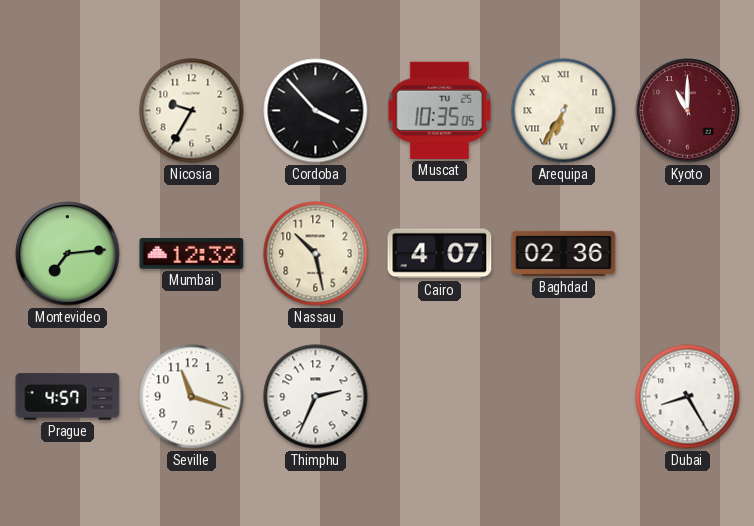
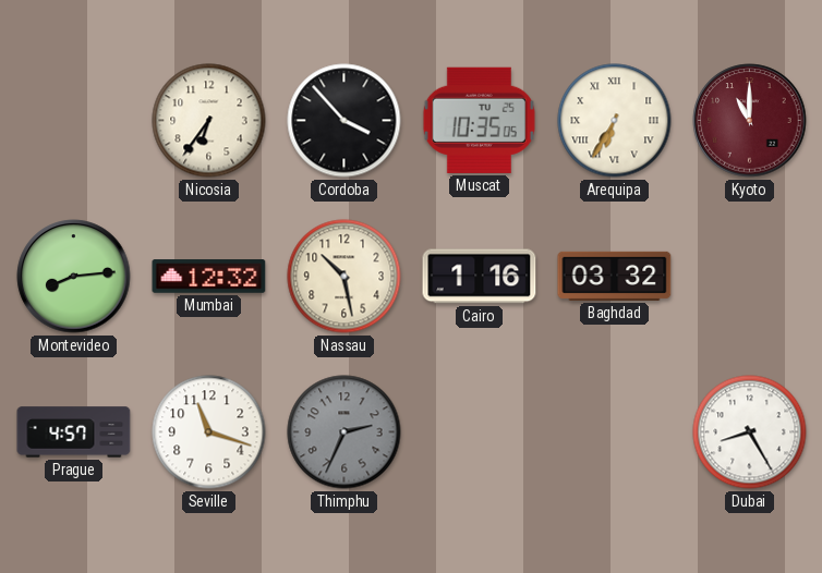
Nicosia: 9:35 -> 6:36 (209, 121)
Montevideo: 7:14 -> 8:14 (74, 277)
Cairo: 4:07 -> 1:16 (480, 277)
Baghdad: 02:36 -> 03:32 (615, 276)
Thimphu dial: white -> grey (344, 432)
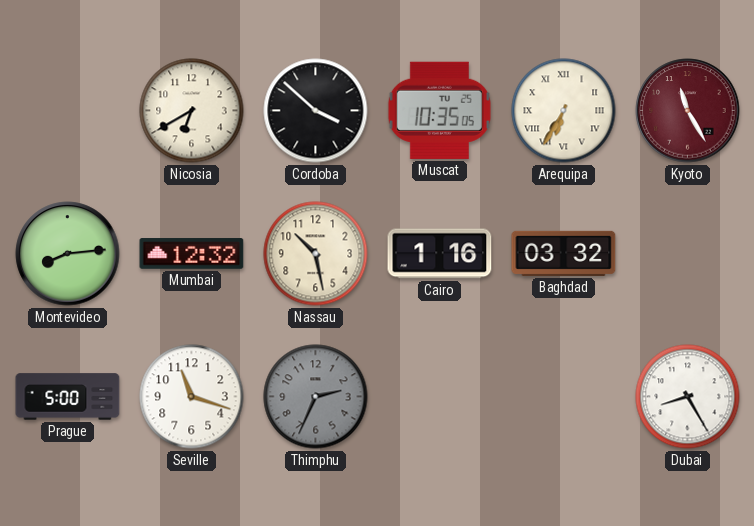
Nicosia: 6:36 -> 6:40 (192, 111)
Cordoba: 3:53 -> 3:52 (316, 111)
Kyoto: 11:00 -> 11:25 (688, 111)
Prague: 4:57 -> 5:00 (68, 397)
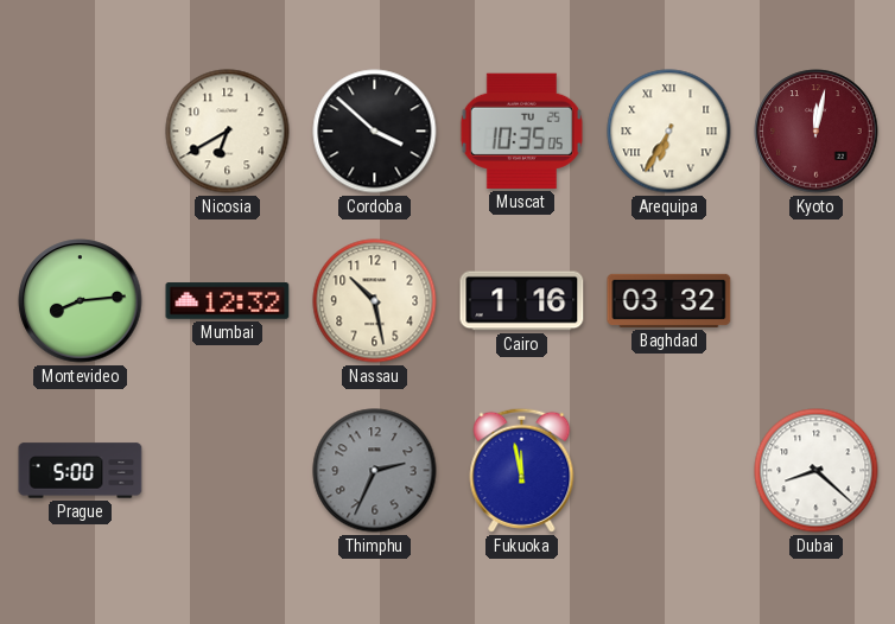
Kyoto: 11:25 -> 12:02 (817, 132)
Seville: 11:18 -> none (192, 397)
Fukuoka: none -> 11:58 (522, 470)
Dubai: 8:25 -> 8:22 (817, 471)
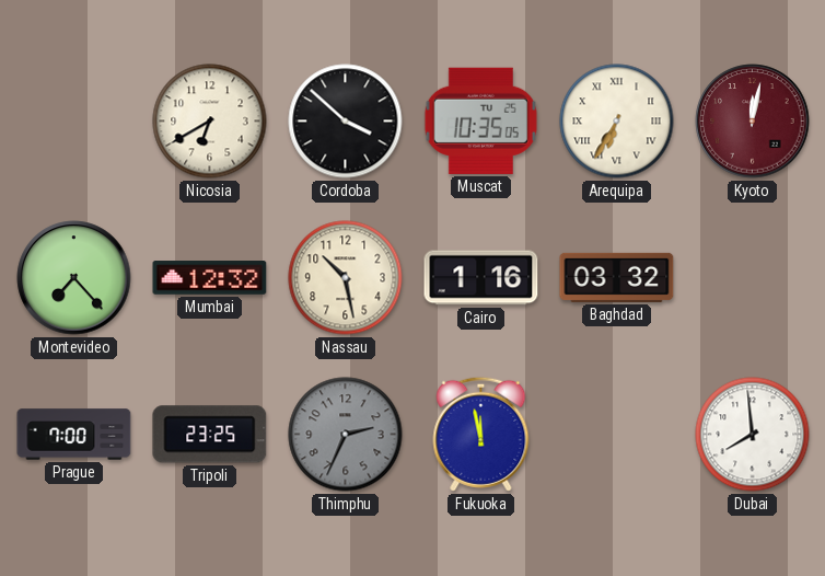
Montevideo: 8:14 -> 7:23 (74, 278)
Prague: 5:00 -> 7:00 (74, 435)
Tripoli: none -> 23:25 (210, 435)
Dubai: 8:22 -> 7:59 (753, 435)
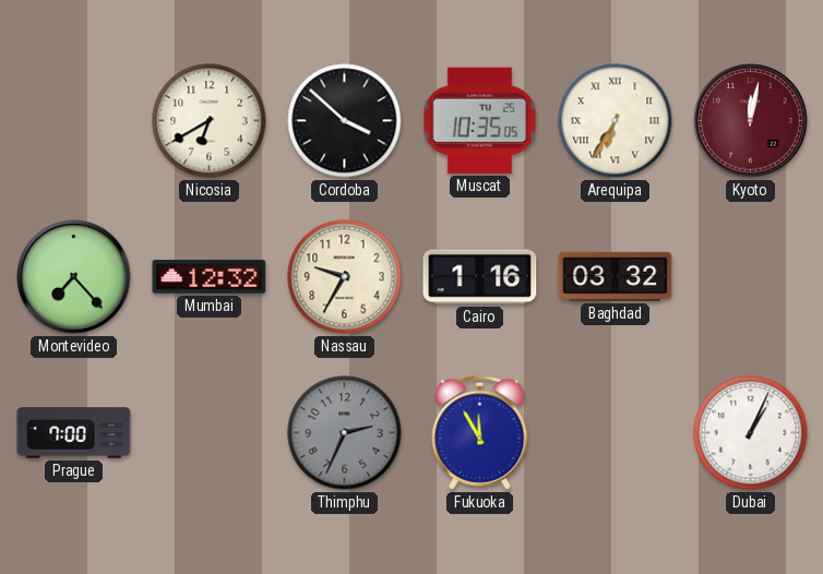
Nassau: 10:28 -> 9:35 (345, 277)
Tripoli: 23:25 -> none (210, 435)
Fukuoka: 11:58 -> 11:55 (480, 432)
Dubai: 7:59 -> 1:04 (751, 433)
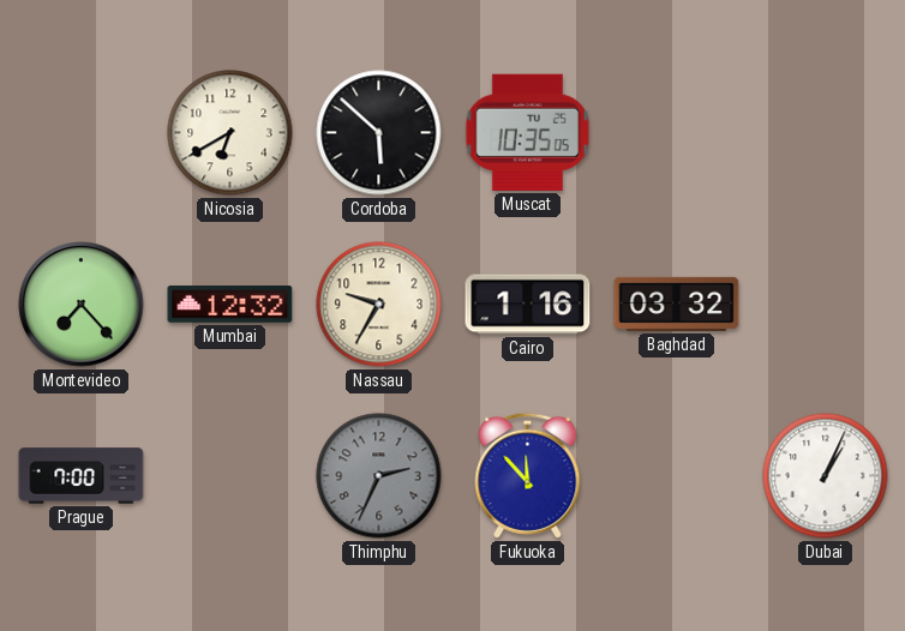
Cordoba: 3:52 -> 5:52 (379, 133)
Arequipa: 6:35 -> none (616, 121)
Kyoto: 12:02 -> none (751, 121)
Fukuoka: 11:55 -> 11:53 (528, 475)
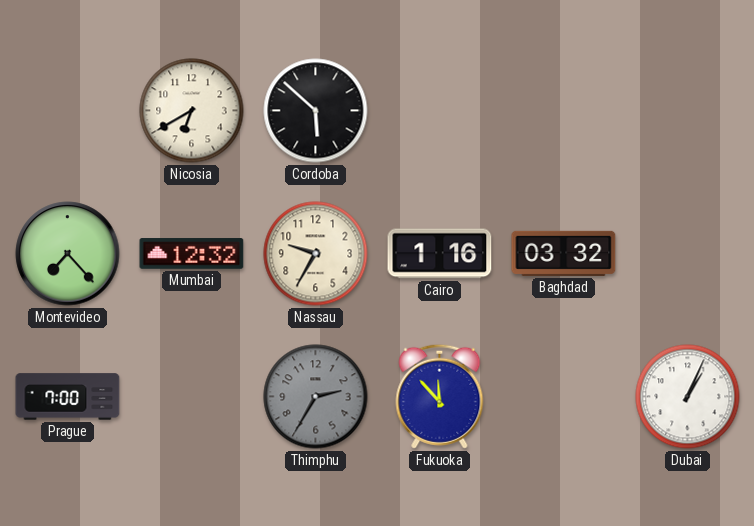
Muscat: 10:35 -> none (527, 132)
Thimphu: 2:34 -> 2:35 (316, 397)
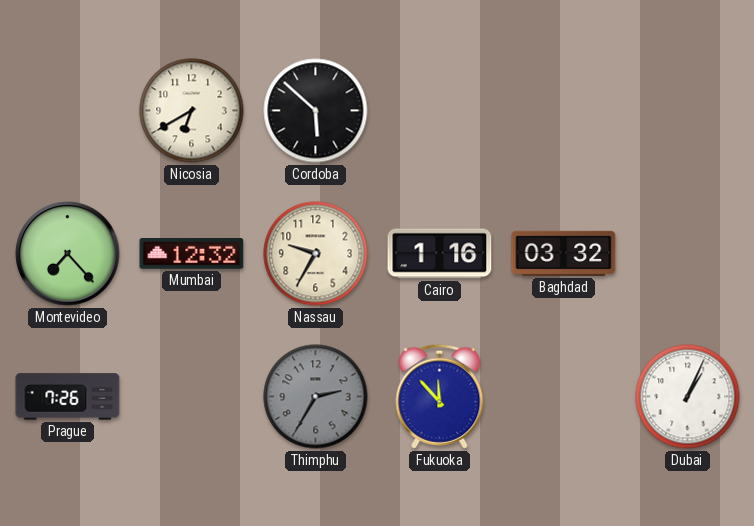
Prague: 7:00 -> 7:26 (68, 397)
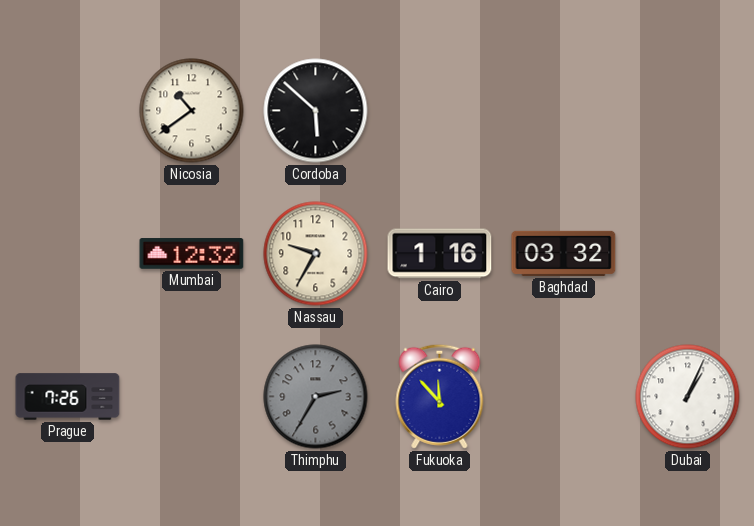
Nicosia: 6:40 -> 10:39 (192, 111)
Montevideo: 7:23 -> none (68, 254)
